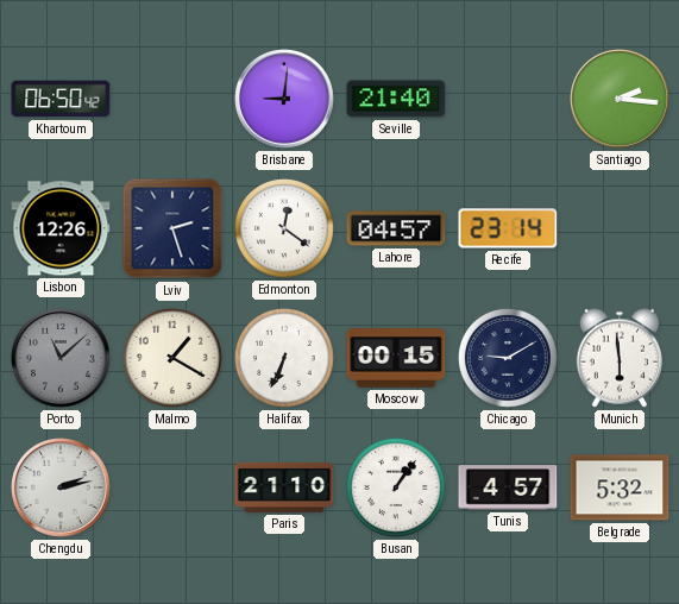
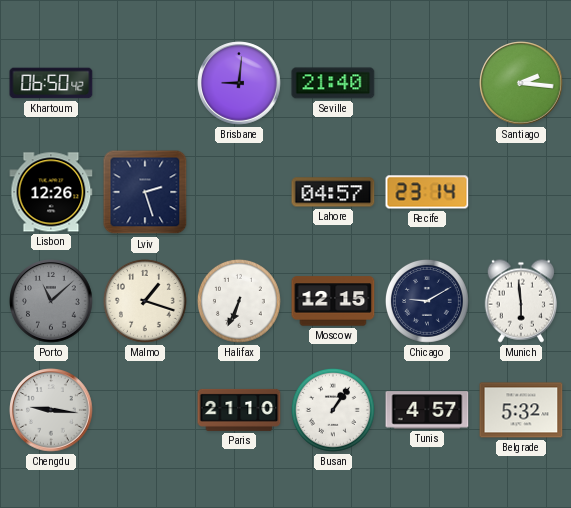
Edmonton: 12:21 -> none (284, 228)
Malmo: 1:20 -> 1:18 (145, 301)
Moscow: 00:15 -> 12:15 (333, 301)
Chengdu: 2:13 -> 9:16 (51, 410)
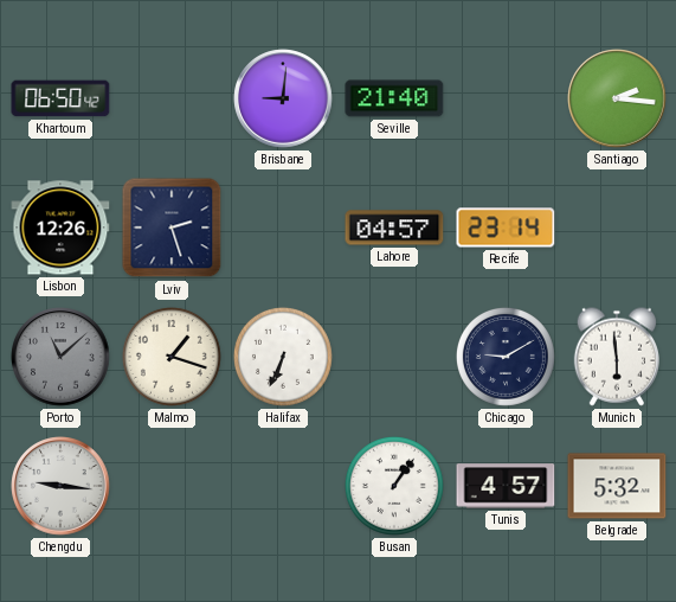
Moscow: 12:15 -> none (333, 301)
Paris: 21:10 -> none (239, 410)
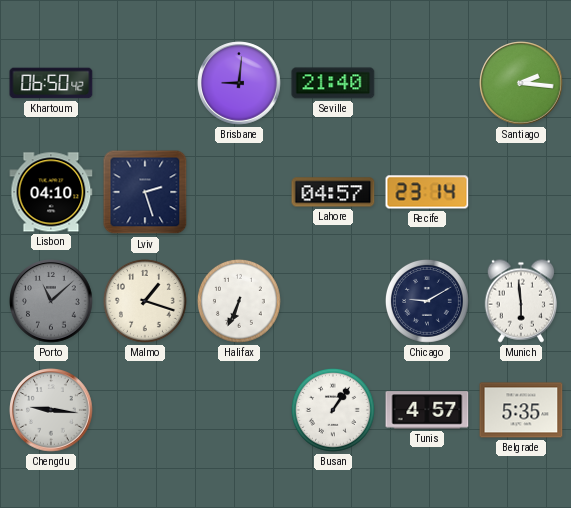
Lisbon: 12:26 -> 04:10 (51, 192)
Belgrade: 5:32 -> 5:35 (521, 410)
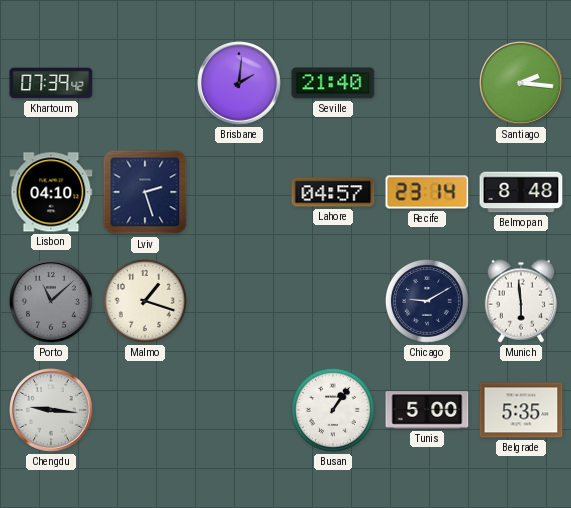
Khartoum: 06:50 -> 07:39 (51, 83)
Brisbane: 9:01 -> 2:01 (239, 83)
Belmopan: none -> 8:48 (521, 192)
Halifax: 6:34 -> none (239, 301)
Tunis: 4:57 -> 5:00 (427, 410)
